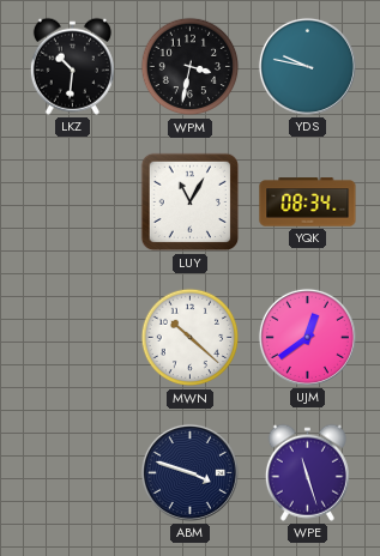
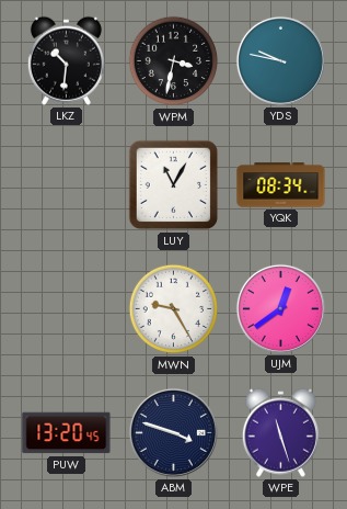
MWN: 10:22 -> 9:25 (174, 309)
PUW: none -> 13:20 (67, 433)
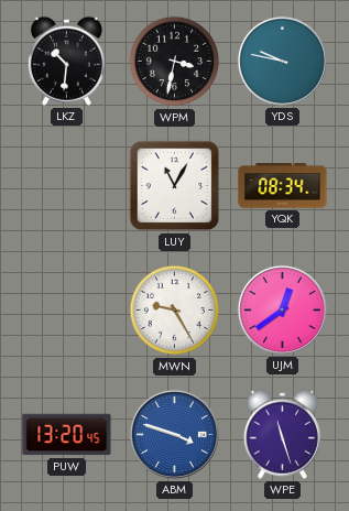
ABM dial: navy -> blue (174, 434)
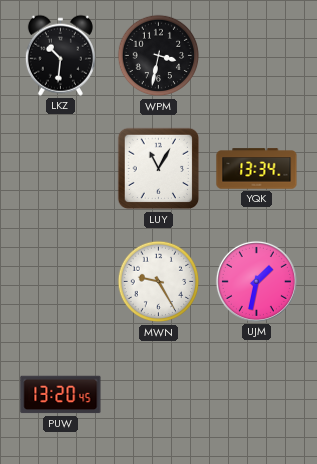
YDS: 9:47 -> none (282, 61)
YQK: 08:34 -> 13:34 (257, 169)
UJM: 12:39 -> 1:32 (256, 281)
ABM: 3:48 -> none (174, 434)
WPE: 11:27 -> none (282, 434)
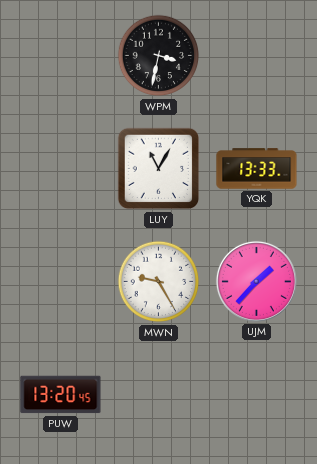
LKZ: 10:31 -> none (60, 55)
YQK: 13:34 -> 13:33 (257, 169)
UJM: 1:32 -> 1:37 (256, 281)
